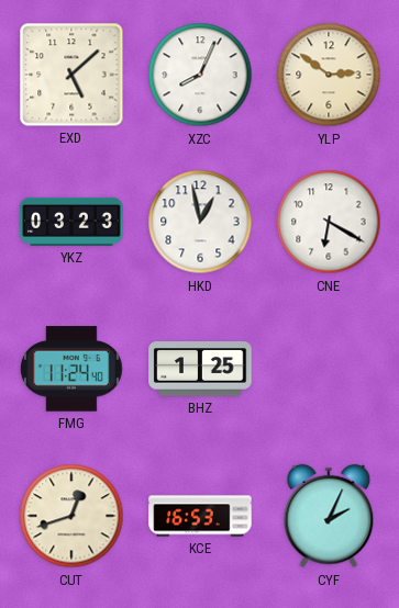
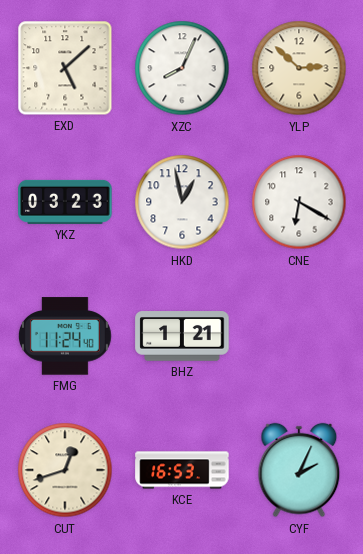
YLP: 2:51 -> 2:52 (299, 68)
BHZ: 1:25 -> 1:21 (182, 336)
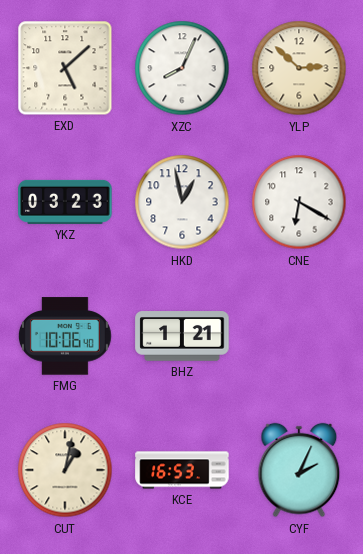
FMG: 11:24 -> 10:06 (65, 336)
CUT: 12:42 -> 1:02 (65, 470)
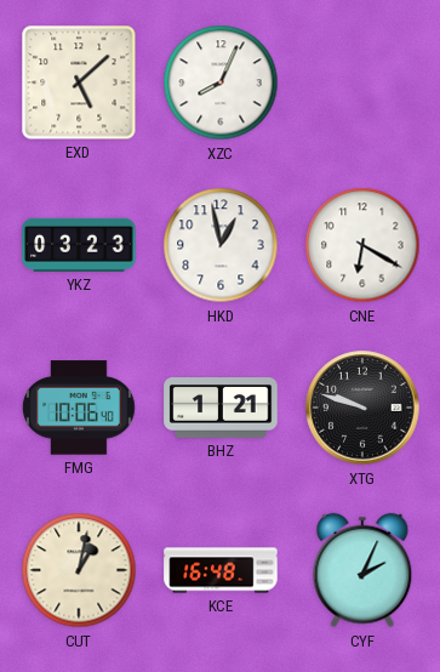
YLP: 2:52 -> none (299, 68)
XTG: none -> 9:48 (362, 408)
KCE: 16:53 -> 16:48 (221, 570)
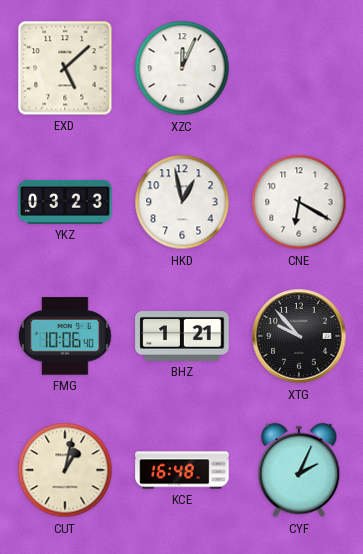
XZC: 8:04 -> 12:04 (182, 68)
XTG: 9:48 -> 9:53 (299, 336)
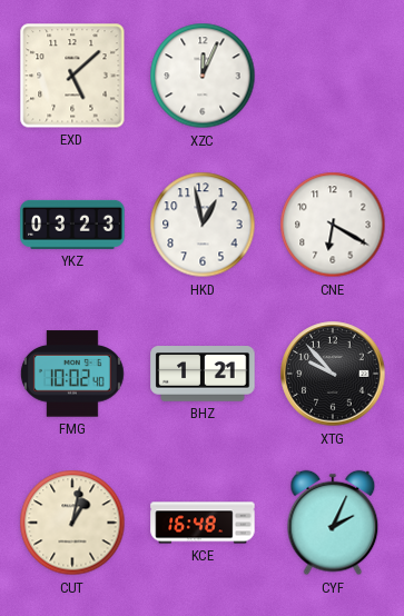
FMG: 10:06 -> 10:02 (72, 374)
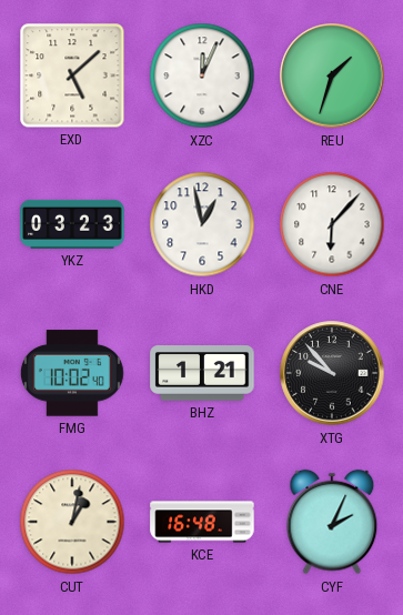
REU: none -> 1:33 (332, 75)
CNE: 6:20 -> 6:07 (332, 224)
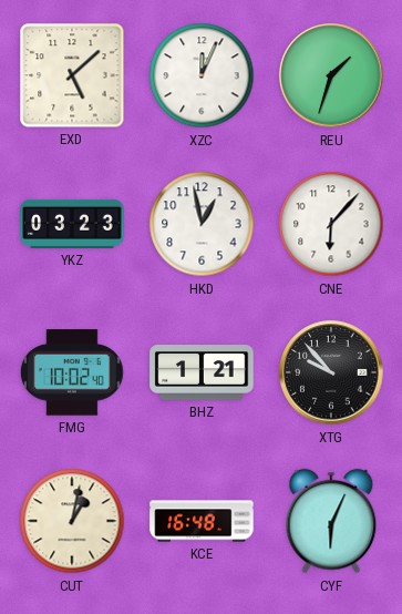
CYF: 2:04 -> 6:04 (331, 521)
